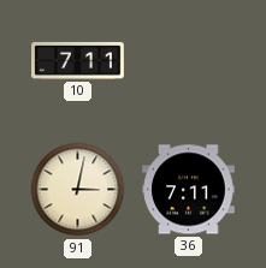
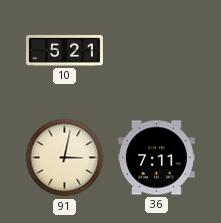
10: 7:11 -> 5:21 (65, 50)
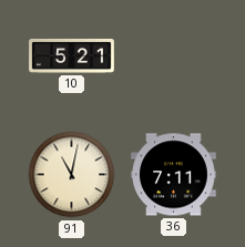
91: 3:02 -> 11:02 (72, 175)
